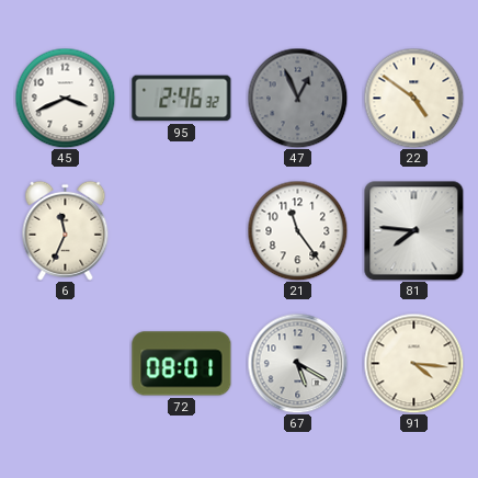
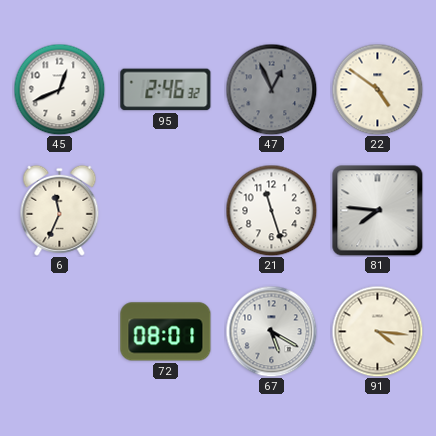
45: 3:41 -> 12:41 (59, 89)
21: 11:24 -> 11:27 (271, 210)
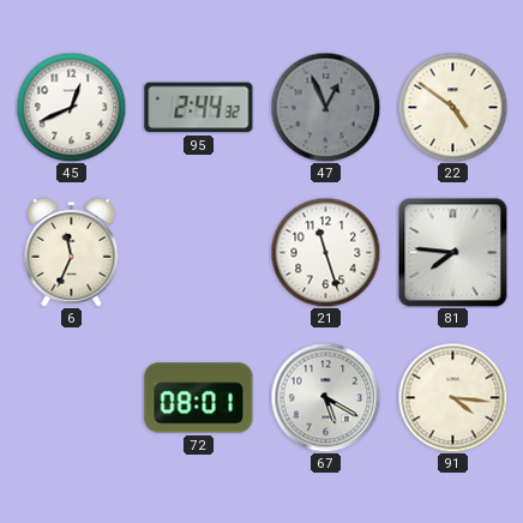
95: 2:46 -> 2:44 (199, 108)
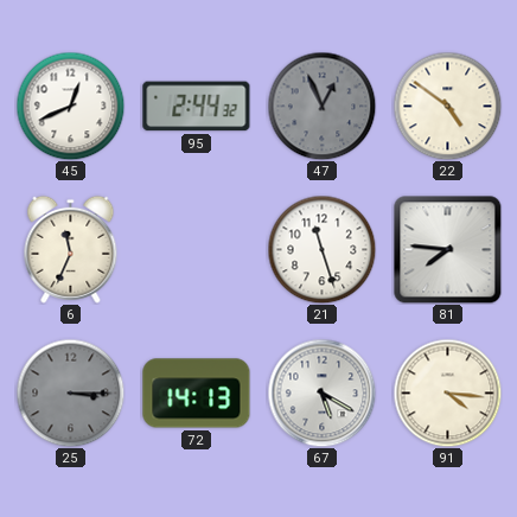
25: none -> 3:15 (70, 392)
72: 08:01 -> 14:13 (197, 394)
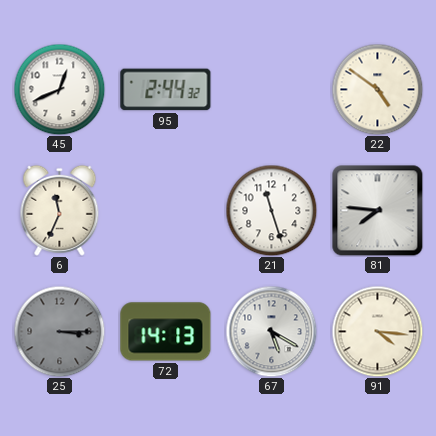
47: 12:56 -> none (321, 106)
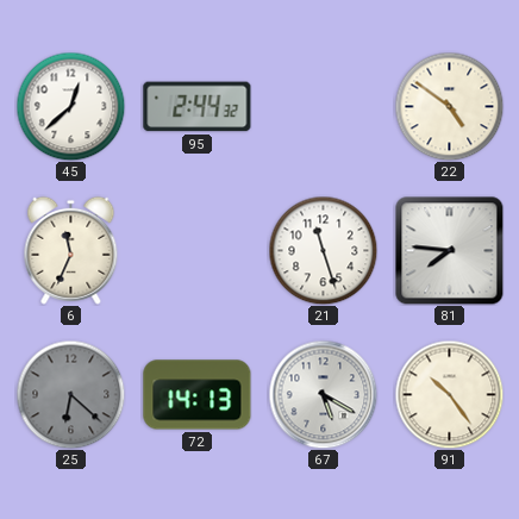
45: 12:41 -> 12:38 (70, 106)
25: 3:15 -> 6:22 (70, 394)
91: 4:16 -> 10:24 (449, 394)
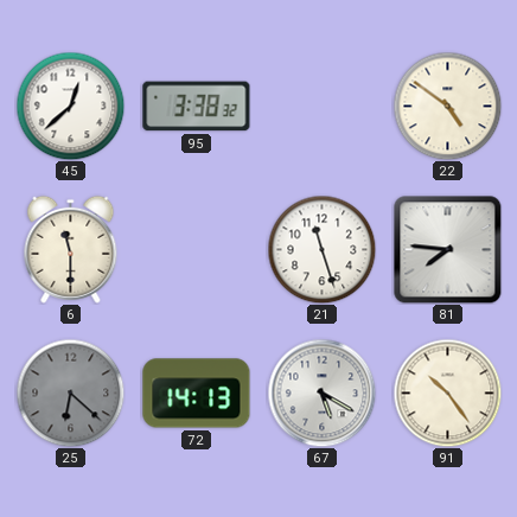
95: 2:44 -> 3:38 (197, 107)
6: 11:34 -> 11:30 (71, 249)
